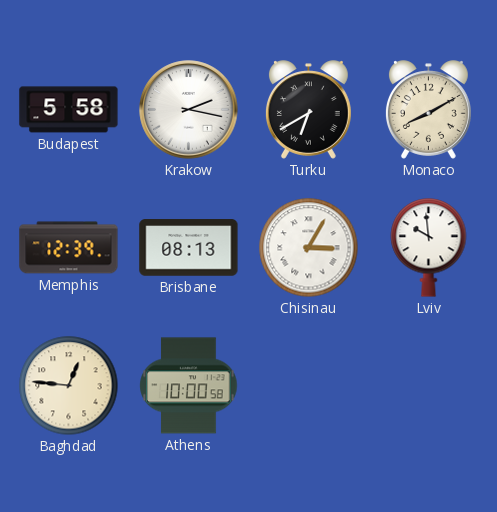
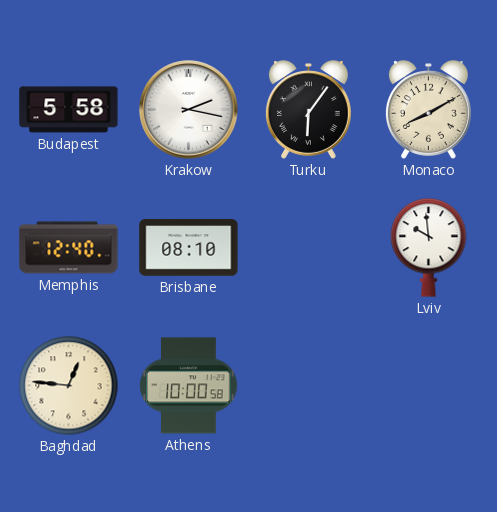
Turku: 6:40 -> 6:06 (308, 110)
Memphis: 12:39 -> 12:40 (69, 248)
Brisbane: 08:13 -> 08:10 (189, 248)
Chisinau: 3:05 -> none (309, 248)
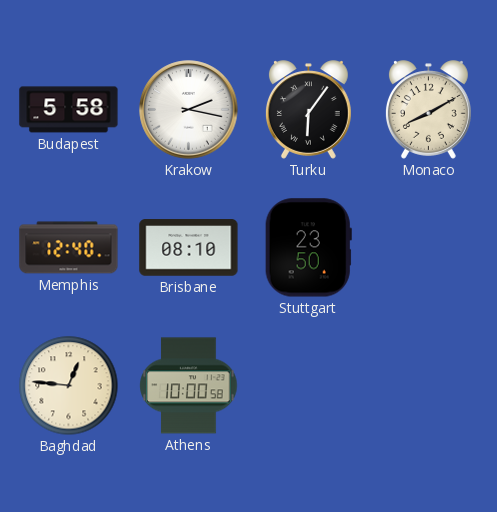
Stuttgart: none -> 23:50 (308, 248)
Lviv: 9:59 -> none (429, 248)
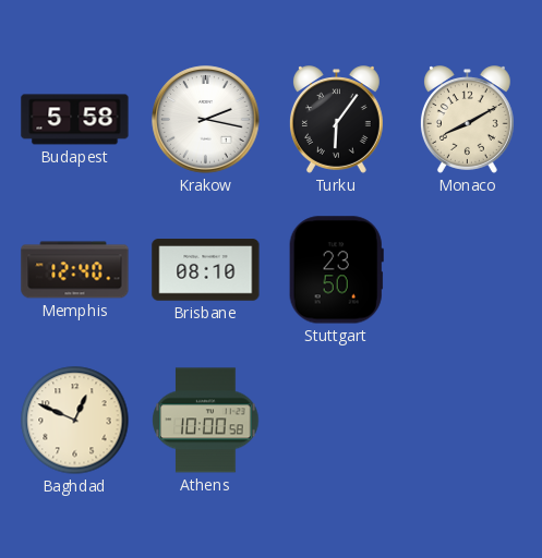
Baghdad: 12:46 -> 12:49 (75, 421)
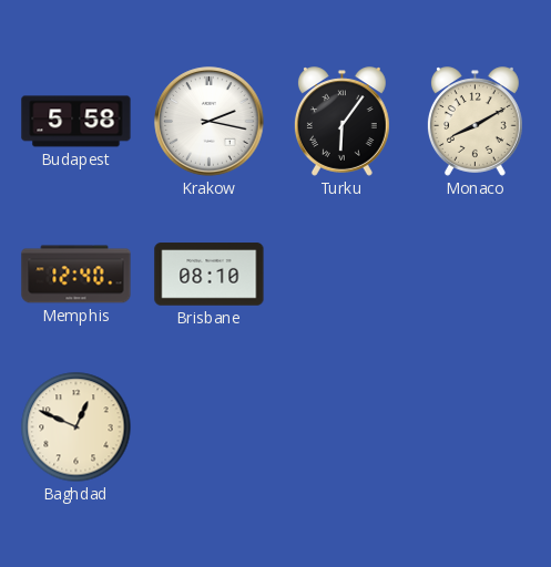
Stuttgart: 23:50 -> none (336, 270)
Athens: 10:00 -> none (206, 421)
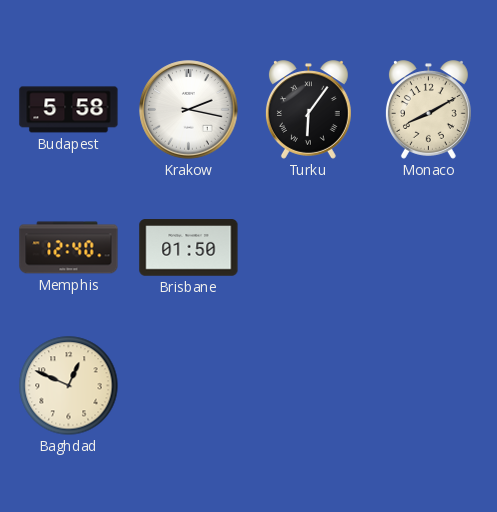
Brisbane: 08:10 -> 01:50 (189, 248)
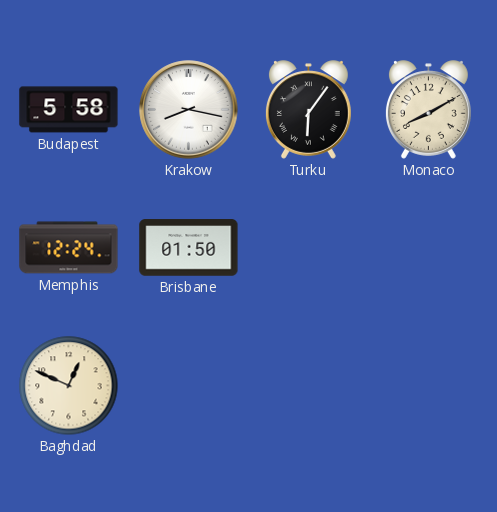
Krakow: 2:17 -> 8:17 (189, 110)
Memphis: 12:40 -> 12:24 (69, 248)
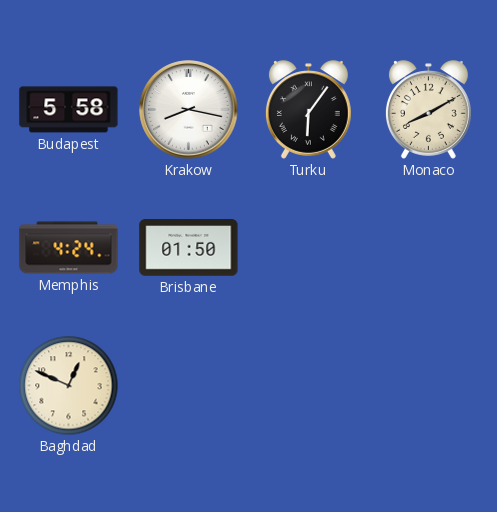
Memphis: 12:24 -> 4:24 (69, 248)
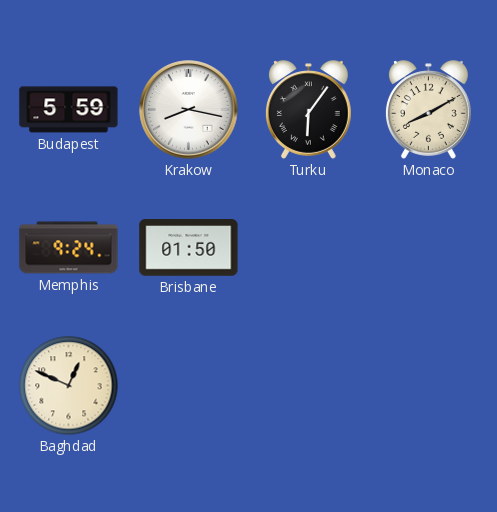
Budapest: 5:58 -> 5:59 (69, 110)
Memphis: 4:24 -> 9:24 (69, 248)
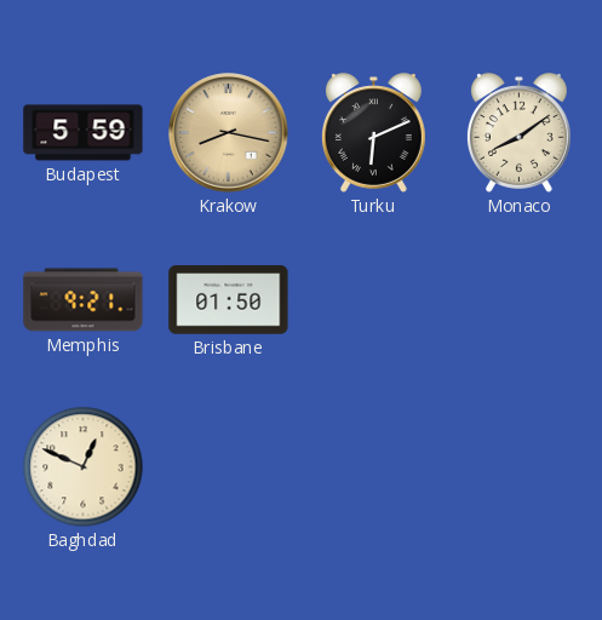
Krakow dial: white -> champagne (229, 133)
Turku: 6:06 -> 6:11 (373, 133)
Monaco: 8:10 -> 8:09 (518, 133)
Memphis: 9:24 -> 9:21 (84, 300)
